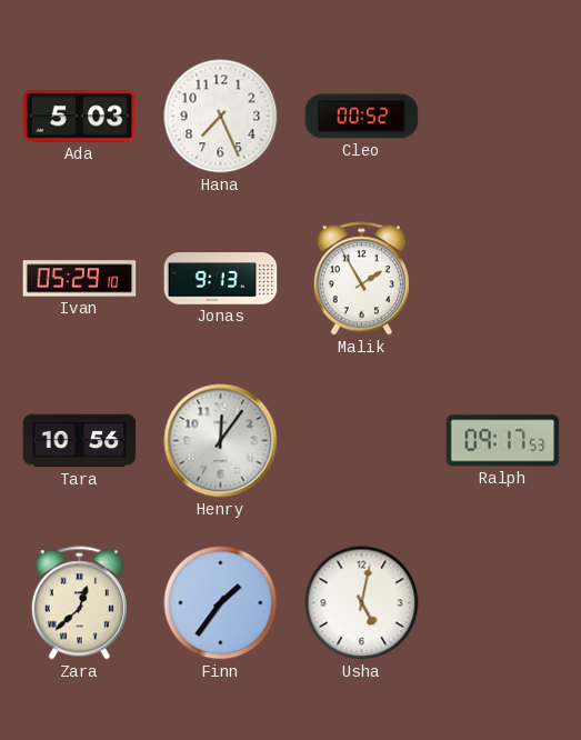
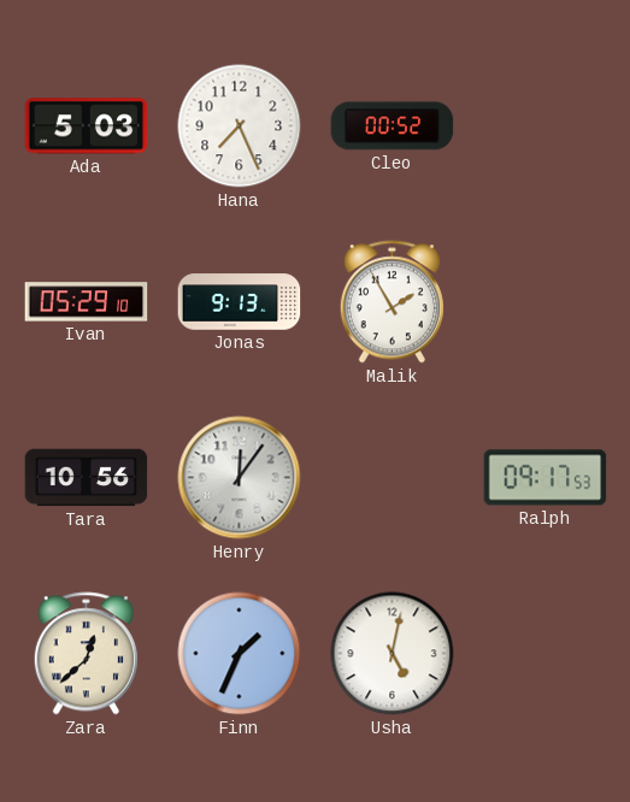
Finn: 1:36 -> 1:34 (240, 654)
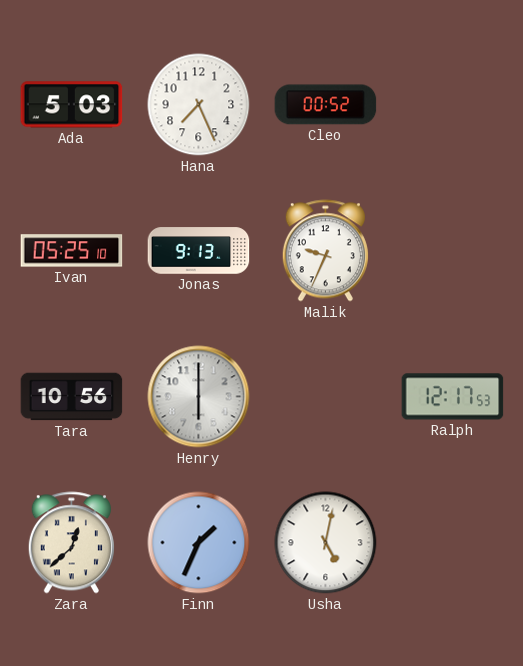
Ivan: 05:29 -> 05:25 (72, 251)
Malik: 1:55 -> 9:34 (325, 251)
Henry: 12:06 -> 6:00 (199, 397)
Ralph: 09:17 -> 12:17 (453, 397)
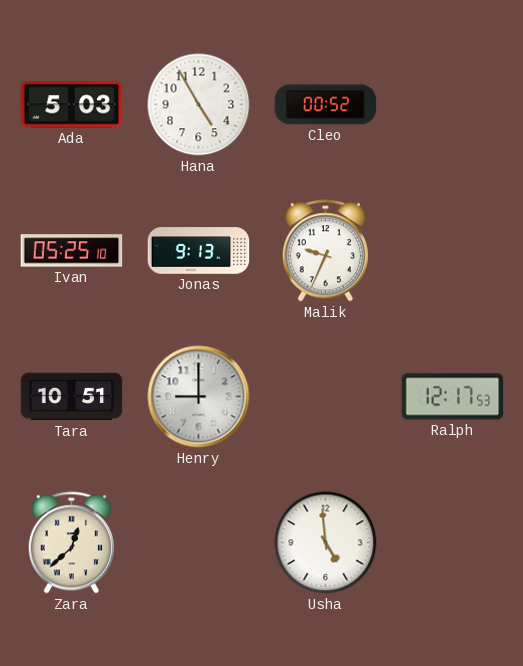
Hana: 7:26 -> 4:55 (199, 105)
Tara: 10:56 -> 10:51 (72, 397)
Henry: 6:00 -> 9:00 (199, 397)
Finn: 1:34 -> none (199, 543)
Usha: 5:02 -> 4:59 (326, 543)
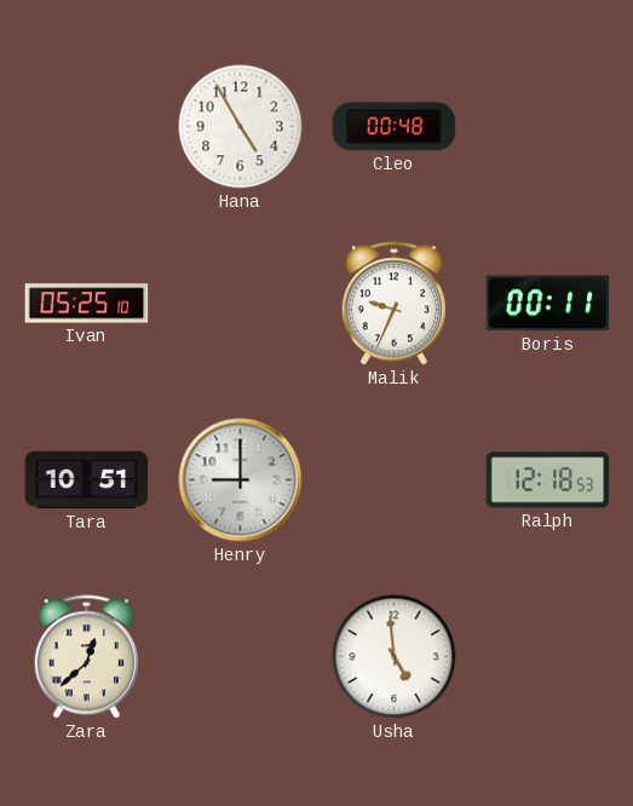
Ada: 5:03 -> none (72, 105)
Cleo: 00:52 -> 00:48 (395, 127)
Jonas: 9:13 -> none (199, 251)
Boris: none -> 00:11 (548, 304)
Ralph: 12:17 -> 12:18 (548, 480)
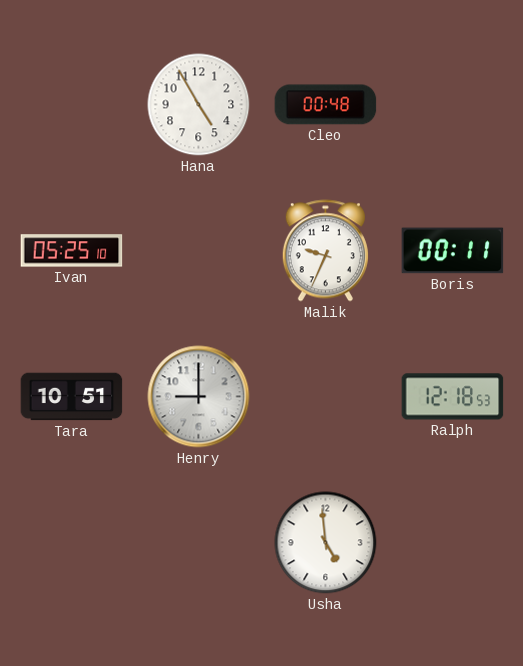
Zara: 12:38 -> none (86, 657)
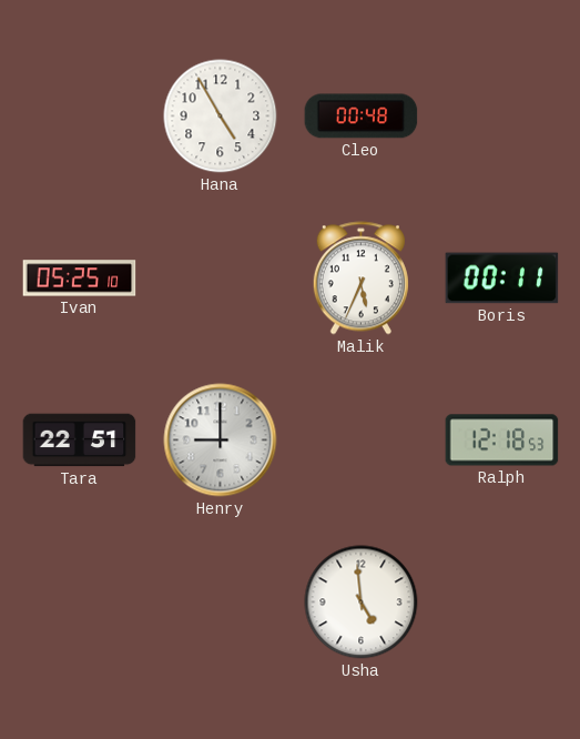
Malik: 9:34 -> 5:34 (360, 279)
Tara: 10:51 -> 22:51 (80, 441)
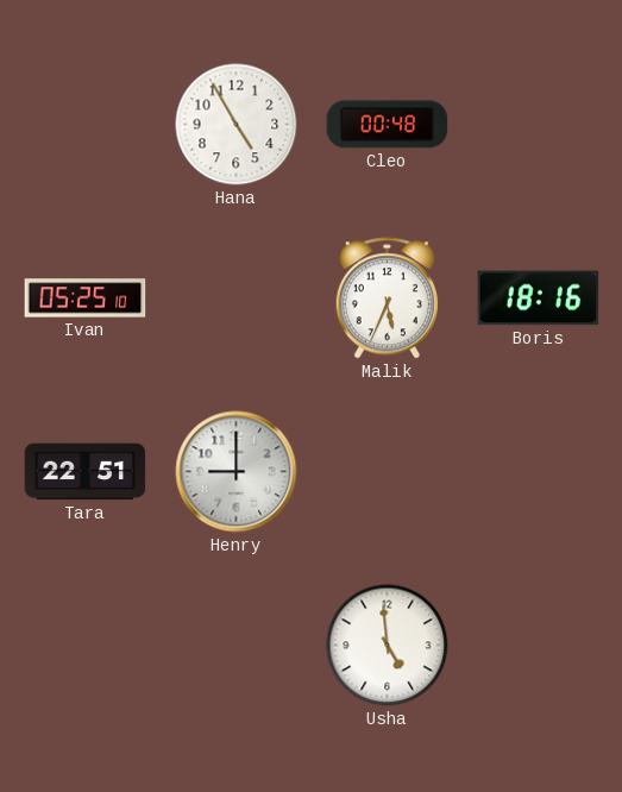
Boris: 00:11 -> 18:16 (539, 298)
Ralph: 12:18 -> none (502, 441)
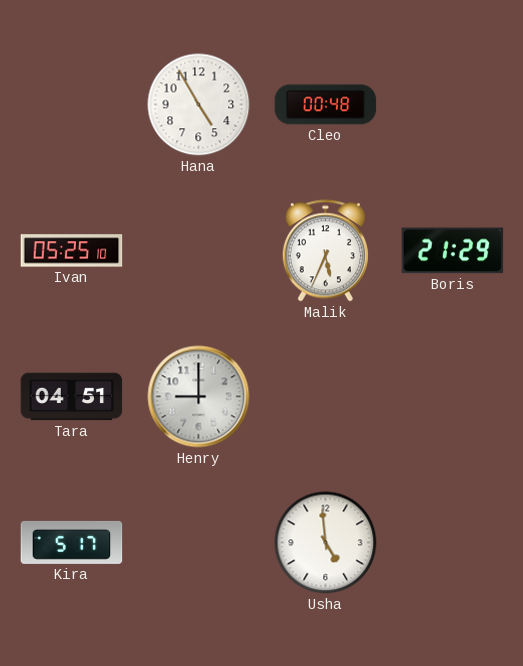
Boris: 18:16 -> 21:29 (453, 251)
Tara: 22:51 -> 04:51 (72, 397)
Kira: none -> 5:17 (72, 542)
